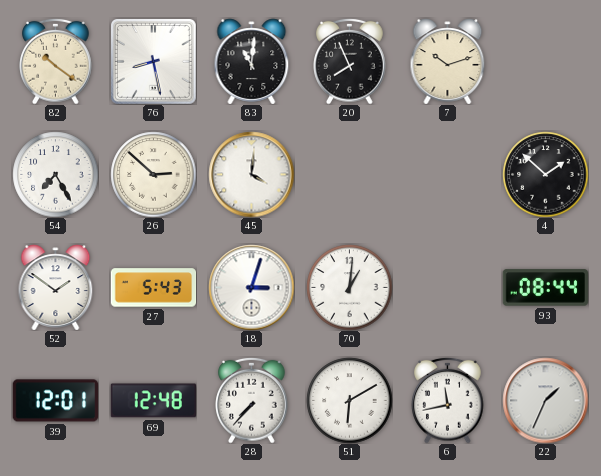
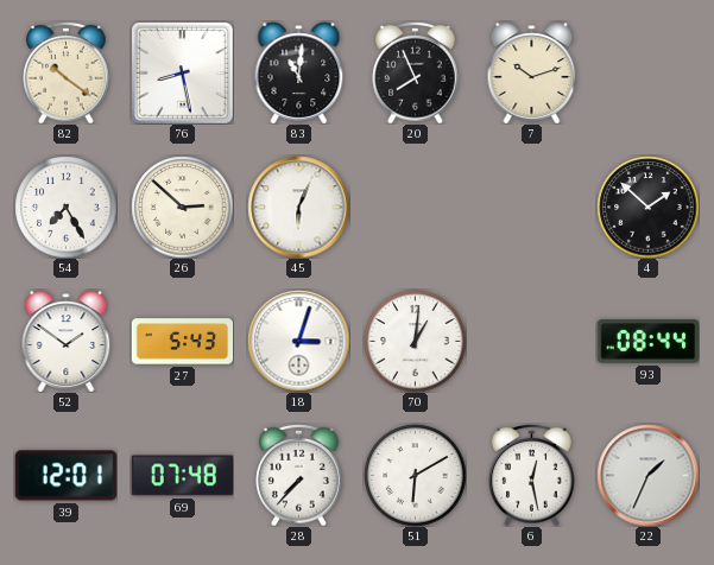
45: 4:01 -> 6:04 (298, 207)
69: 12:48 -> 07:48 (182, 476)
6: 11:43 -> 12:28 (532, 475)
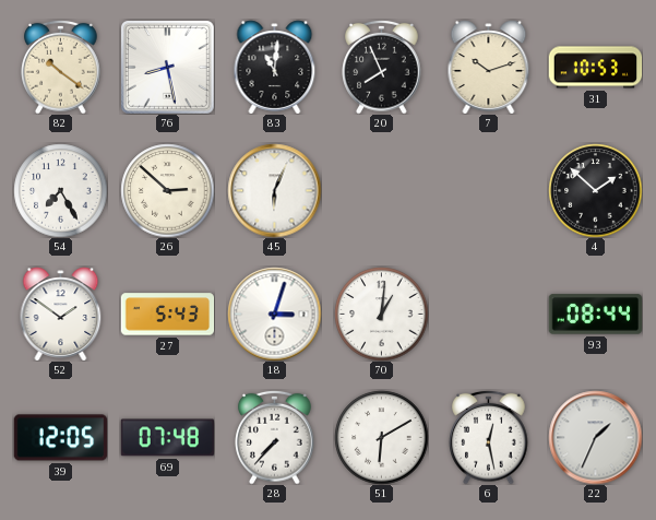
31: none -> 10:53 (595, 68)
39: 12:01 -> 12:05 (60, 438)
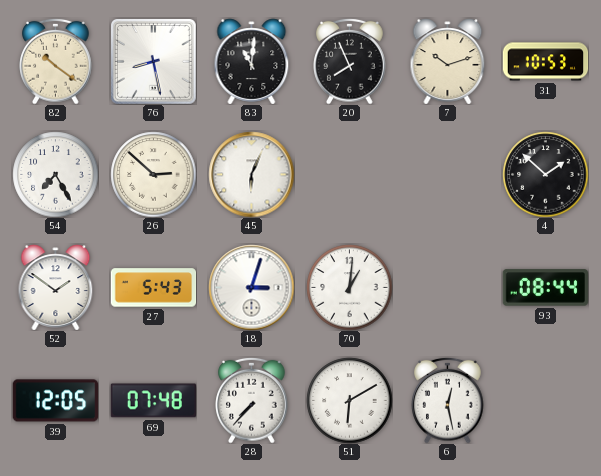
22: 1:34 -> none (595, 437)
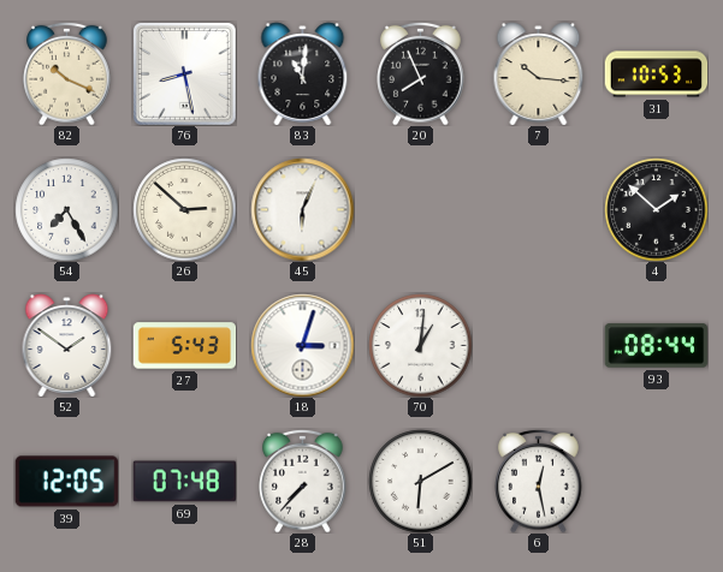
82: 10:21 -> 10:19 (67, 73)
7: 10:12 -> 10:16 (539, 73)
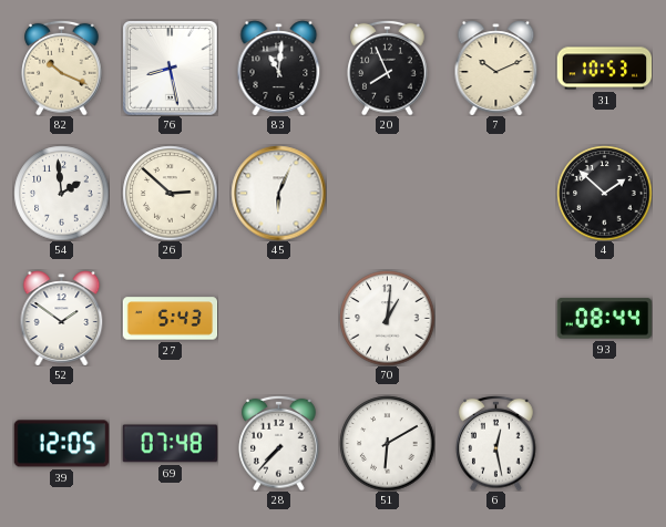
7: 10:16 -> 10:11 (496, 68)
54: 7:25 -> 1:59 (61, 193)
18: 3:03 -> none (302, 345)
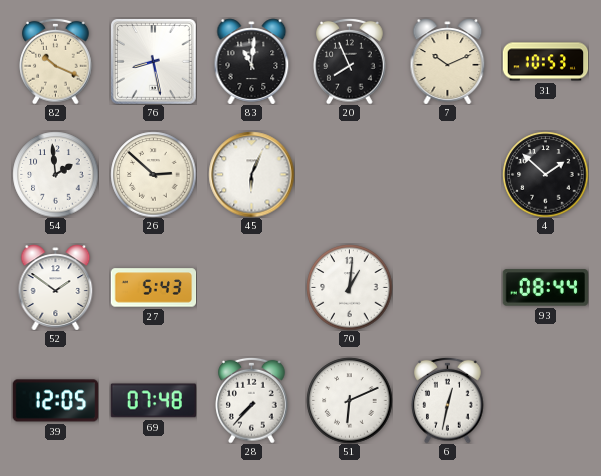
51: 6:10 -> 6:11 (349, 400)
6: 12:28 -> 12:32 (448, 400)
